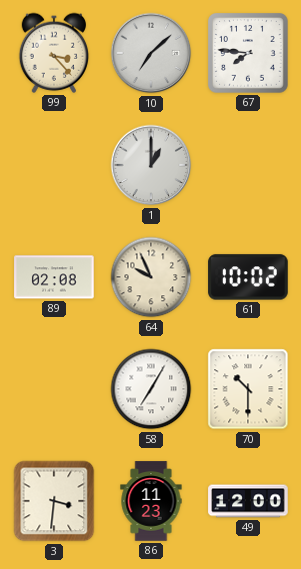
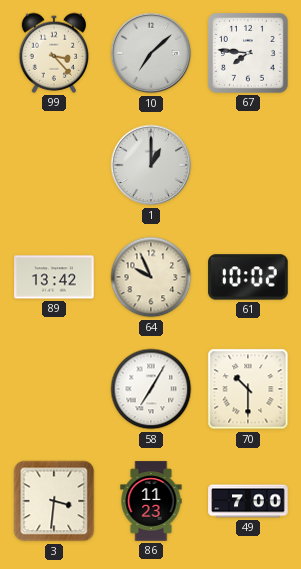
89: 02:08 -> 13:42 (54, 277)
49: 12:00 -> 7:00 (248, 501)
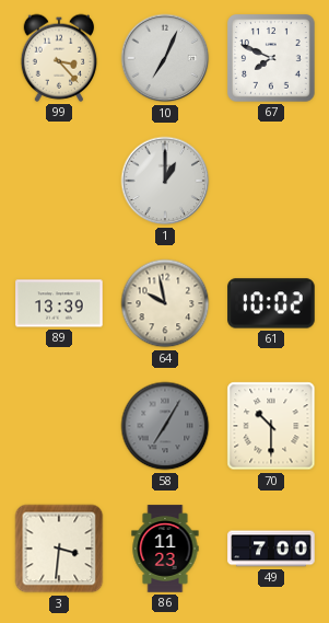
10: 7:08 -> 7:04 (165, 58)
67: 7:46 -> 7:49 (272, 59)
89: 13:42 -> 13:39 (59, 303)
64: 9:56 -> 9:58 (165, 303)
58 dial: white -> grey (165, 426)
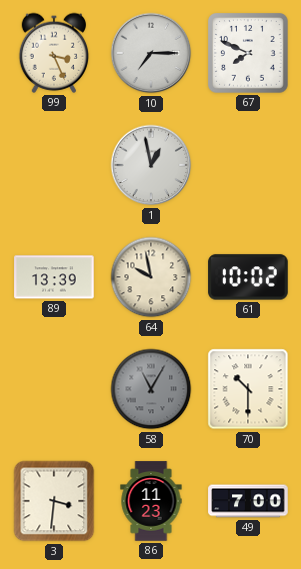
99: 3:23 -> 3:26 (54, 53)
10: 7:04 -> 7:15 (151, 53)
1: 1:00 -> 12:58 (151, 165)
58: 7:05 -> 11:05 (151, 389)
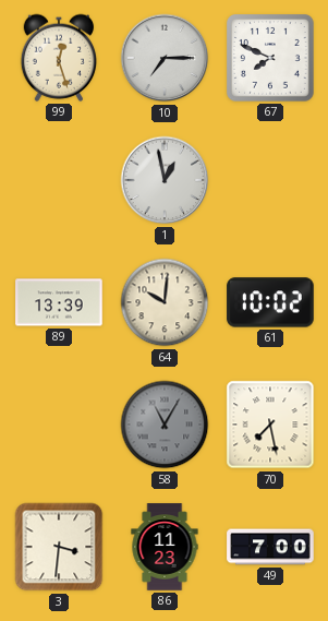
99: 3:26 -> 12:27 (59, 58)
64: 9:58 -> 10:01 (165, 302)
70: 10:30 -> 7:28 (270, 425)
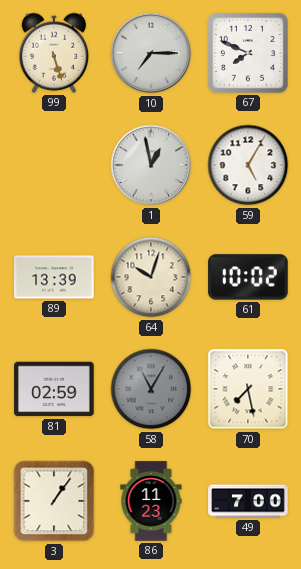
99: 12:27 -> 5:27 (54, 53)
59: none -> 5:05 (248, 165)
64: 10:01 -> 10:03 (151, 277)
81: none -> 02:59 (54, 389)
3: 3:31 -> 1:06 (54, 501)
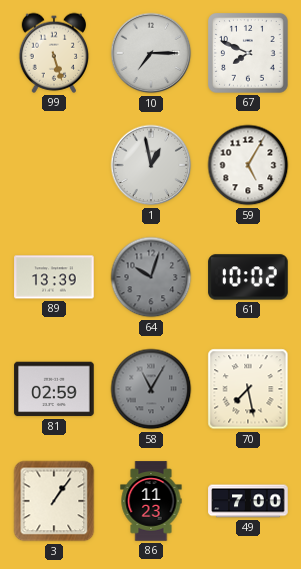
64 dial: cream -> grey (151, 277)
